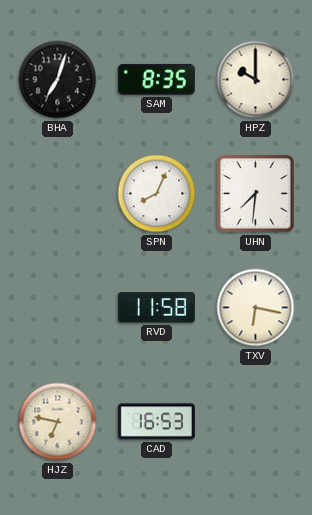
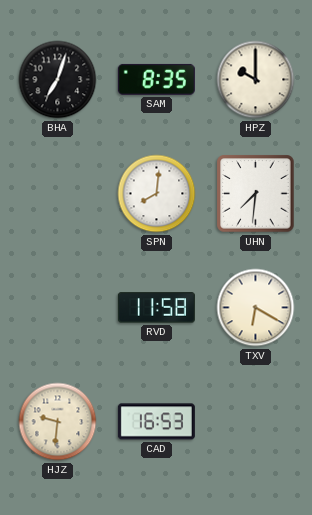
SPN: 8:04 -> 8:01 (157, 194)
TXV: 6:17 -> 6:20 (256, 308)
HJZ: 6:47 -> 9:31 (58, 422)
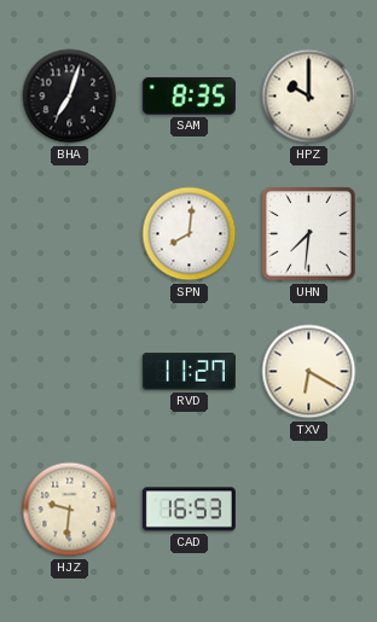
RVD: 11:58 -> 11:27 (188, 372)
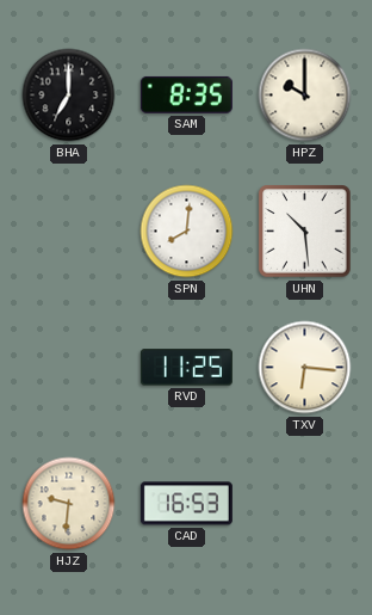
BHA: 7:03 -> 7:00 (69, 96)
UHN: 7:31 -> 10:29 (305, 232)
RVD: 11:27 -> 11:25 (186, 368)
TXV: 6:20 -> 6:16 (305, 368)
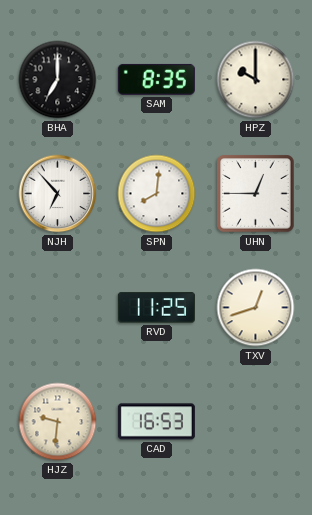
NJH: none -> 6:53 (58, 194)
UHN: 10:29 -> 12:45 (256, 194)
TXV: 6:16 -> 12:42 (256, 308)
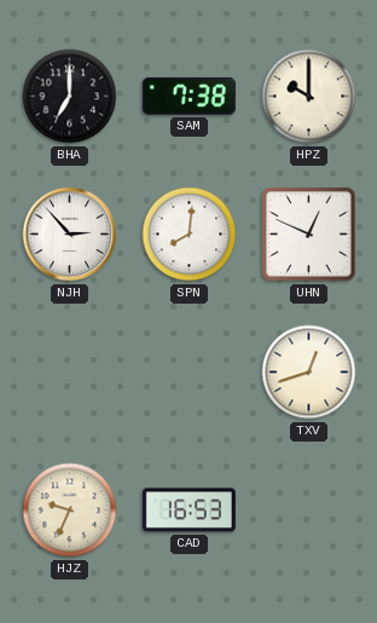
SAM: 8:35 -> 7:38 (188, 96)
NJH: 6:53 -> 2:53 (70, 235)
UHN: 12:45 -> 12:49 (309, 235)
RVD: 11:25 -> none (156, 308)
HJZ: 9:31 -> 9:34 (70, 510)
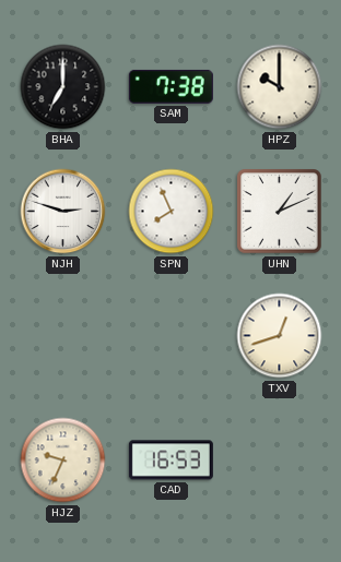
NJH: 2:53 -> 2:48 (63, 212)
SPN: 8:01 -> 7:56 (172, 212)
UHN: 12:49 -> 1:11 (280, 212)
